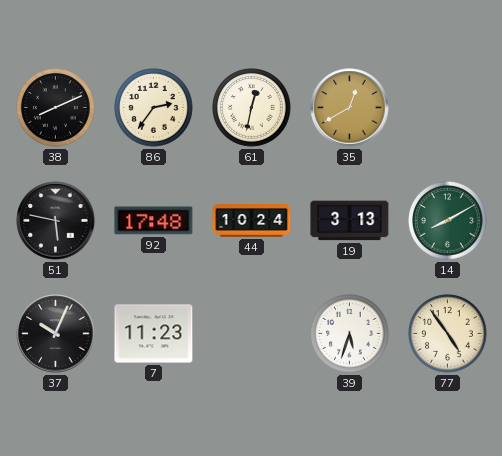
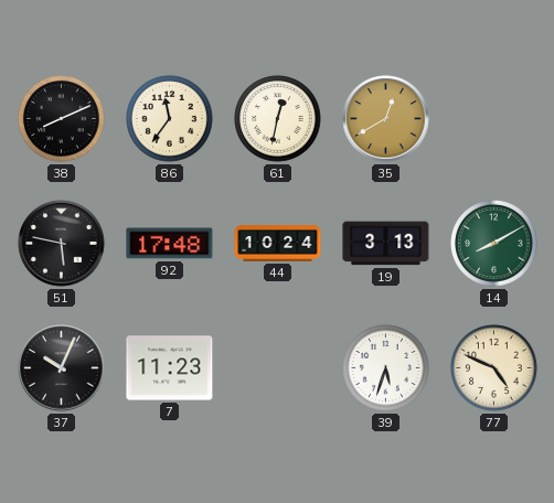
86: 2:36 -> 11:36 (170, 119)
77: 4:54 -> 4:49 (494, 368)
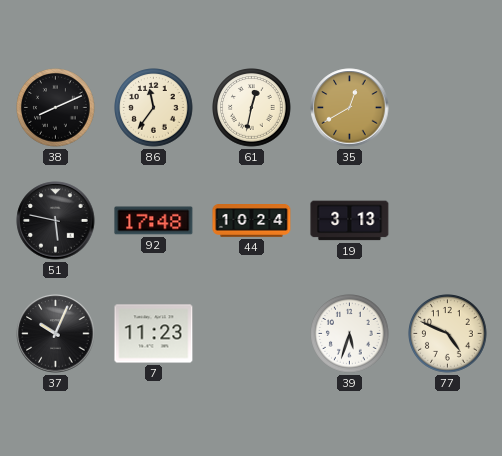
14: 8:10 -> none (494, 244)
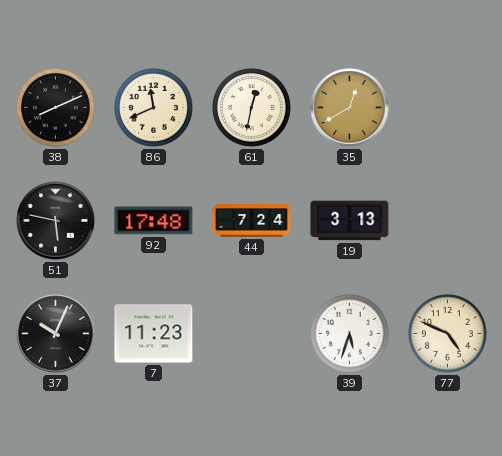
86: 11:36 -> 11:41 (154, 108)
44: 10:24 -> 7:24 (252, 221)
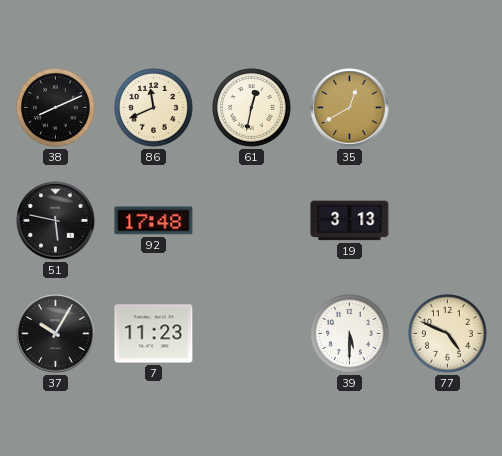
44: 7:24 -> none (252, 221)
37: 10:04 -> 10:05 (56, 334)
39: 5:33 -> 5:30 (350, 334)
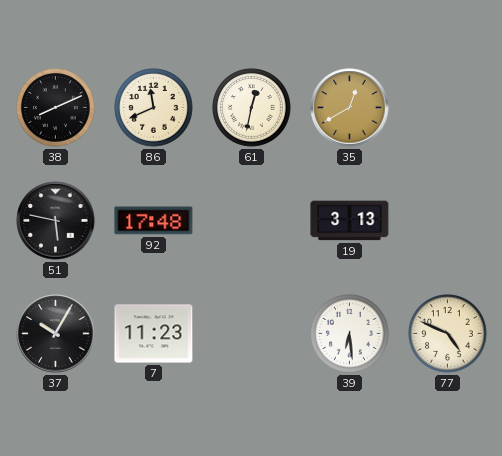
39: 5:30 -> 6:29 (350, 334)
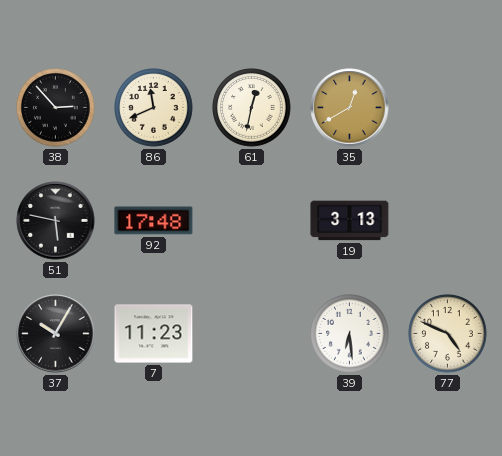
38: 8:11 -> 2:53 (56, 108)
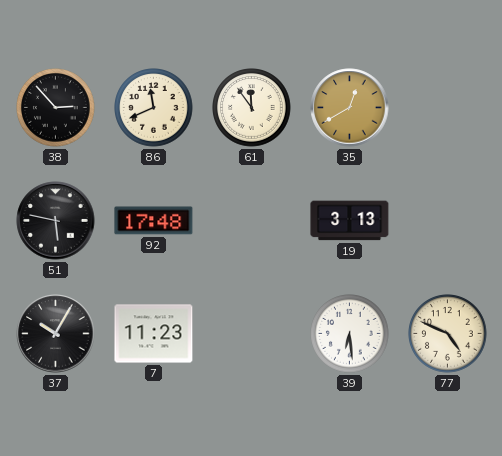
61: 12:32 -> 11:54 (252, 108)
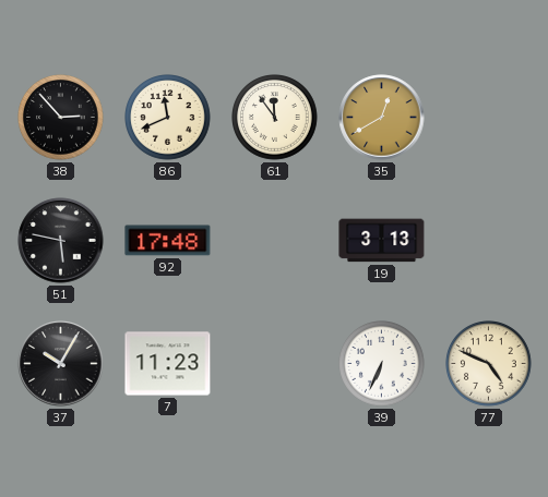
39: 6:29 -> 6:34 (382, 364)
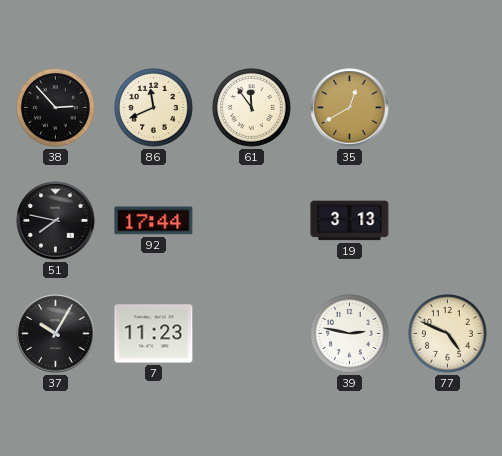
51: 5:47 -> 7:47 (56, 221)
92: 17:48 -> 17:44 (154, 221)
39: 6:34 -> 2:47 (350, 334)
